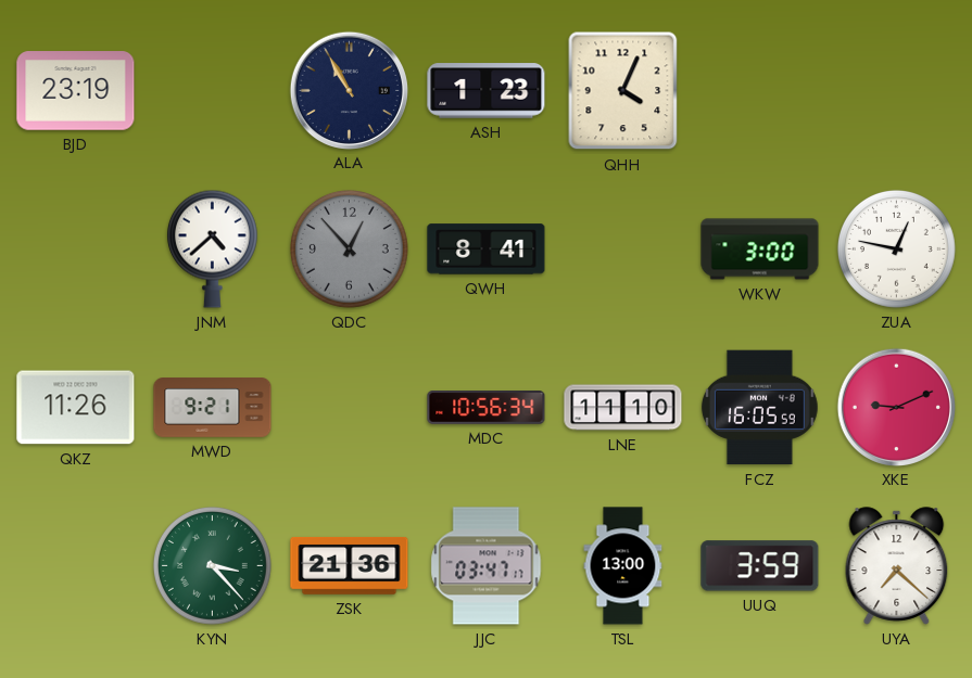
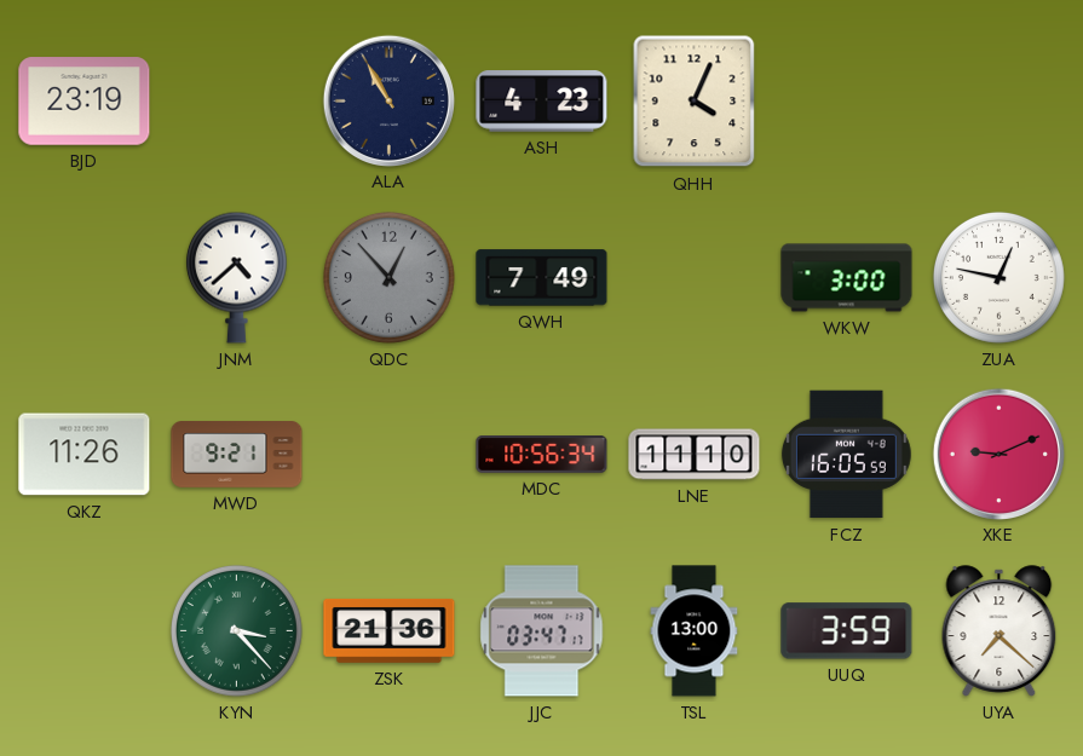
ASH: 1:23 -> 4:23 (542, 102)
QWH: 8:41 -> 7:49 (542, 278)
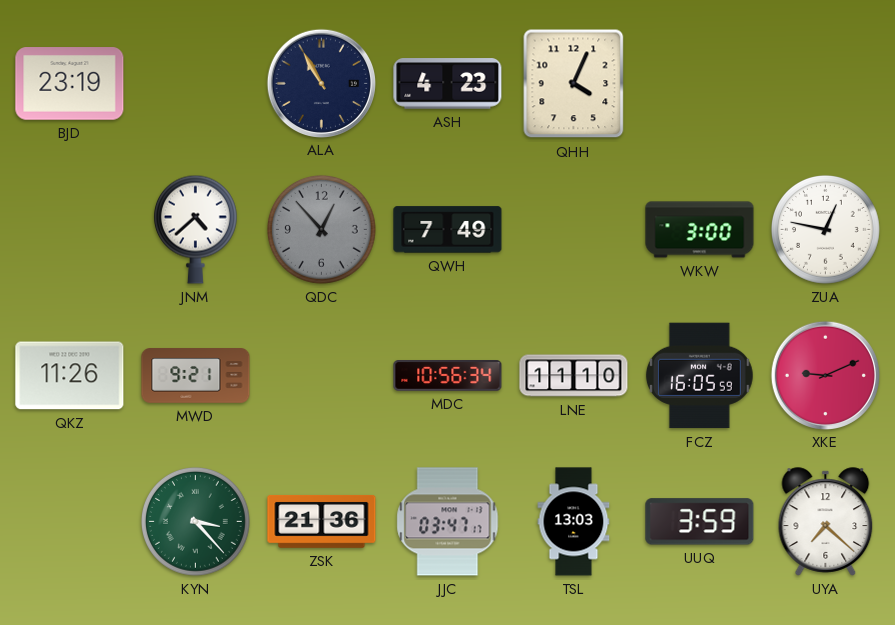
TSL: 13:00 -> 13:03 (574, 522)
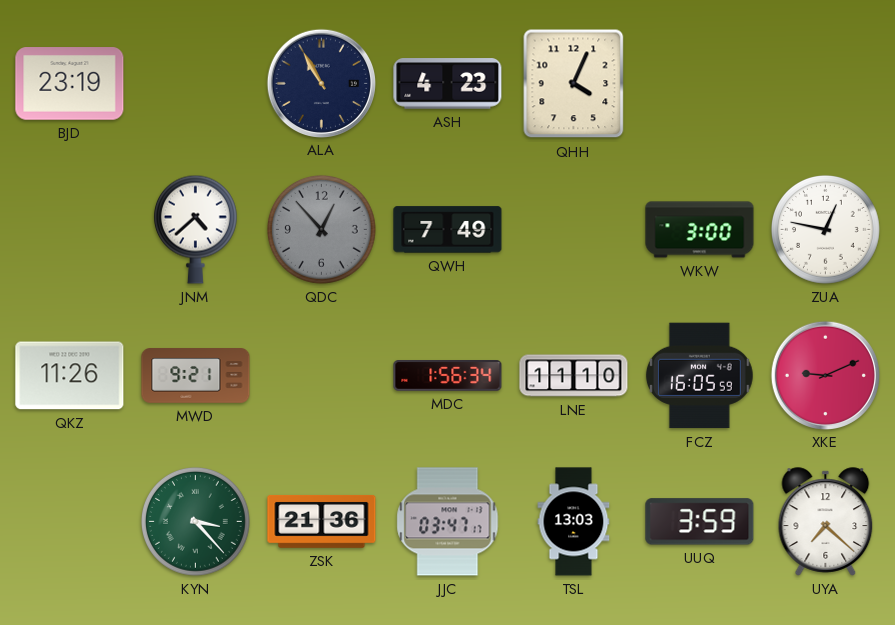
MDC: 10:56 -> 1:56 (448, 376)
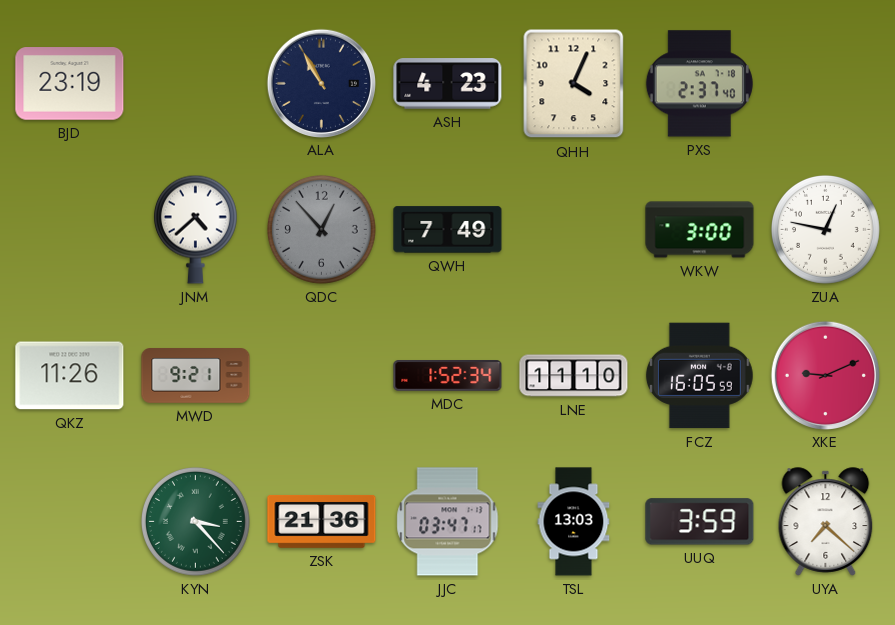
PXS: none -> 2:37 (699, 84)
MDC: 1:56 -> 1:52 (448, 376)
